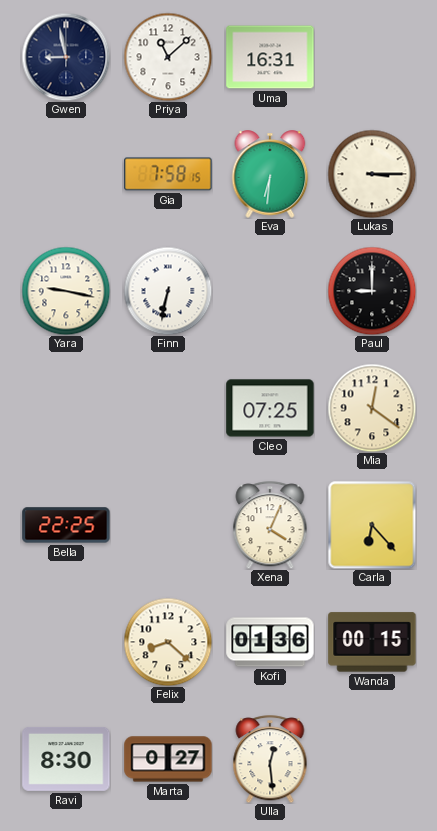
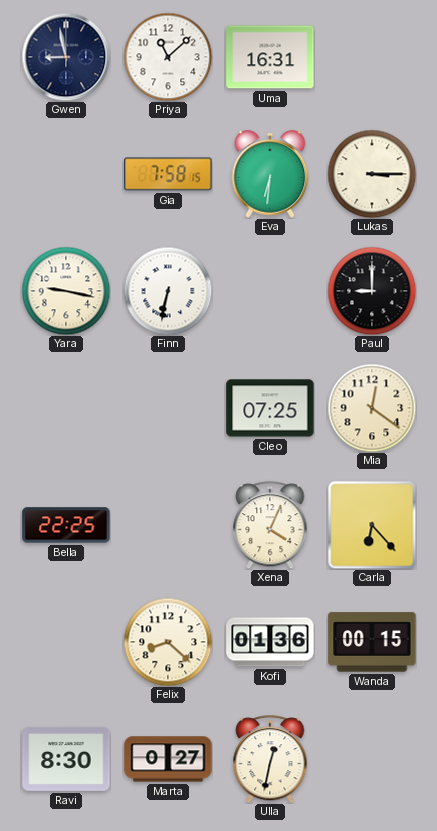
Ulla: 12:29 -> 12:32 (270, 759)
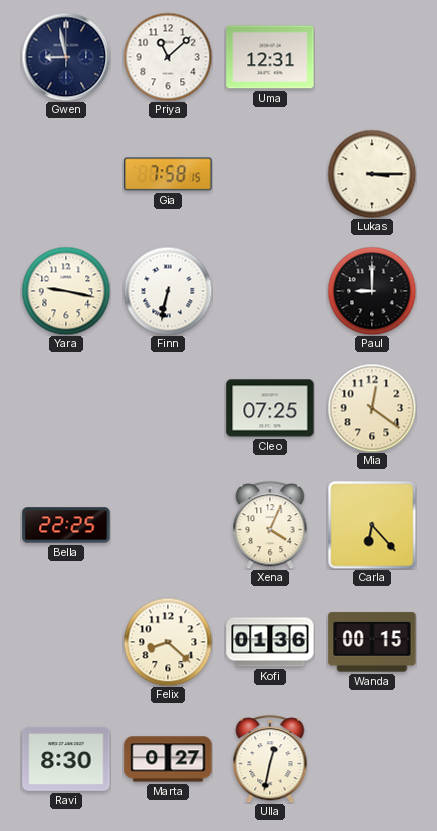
Uma: 16:31 -> 12:31 (270, 57)
Eva: 6:31 -> none (270, 174)
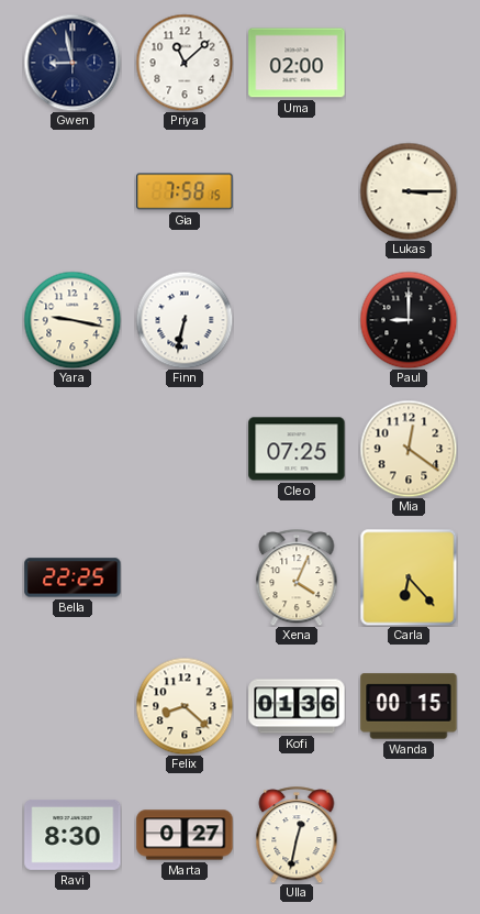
Uma: 12:31 -> 02:00 (297, 63)
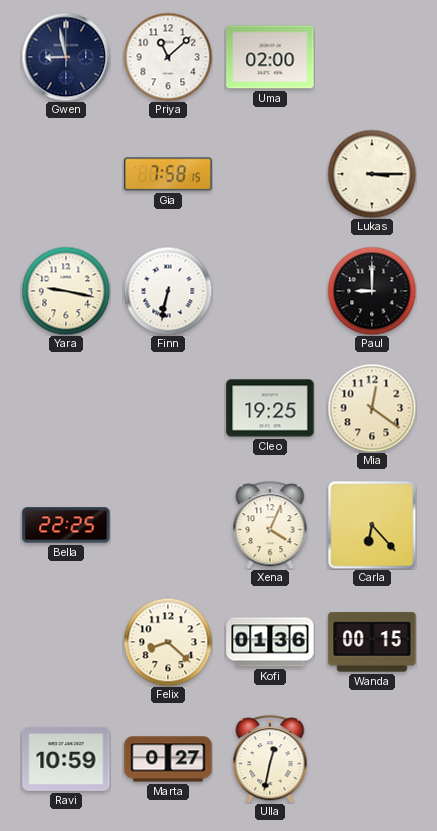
Cleo: 07:25 -> 19:25 (270, 408)
Ravi: 8:30 -> 10:59 (66, 759)
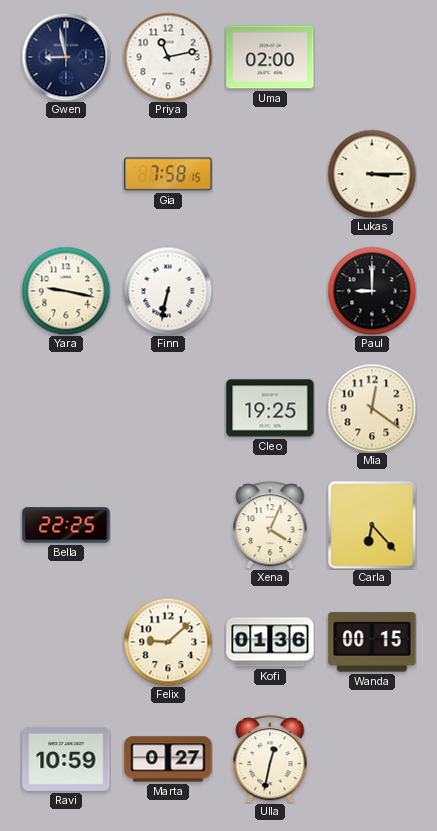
Priya: 11:08 -> 11:13 (168, 57)
Felix: 8:22 -> 9:08 (168, 642)
